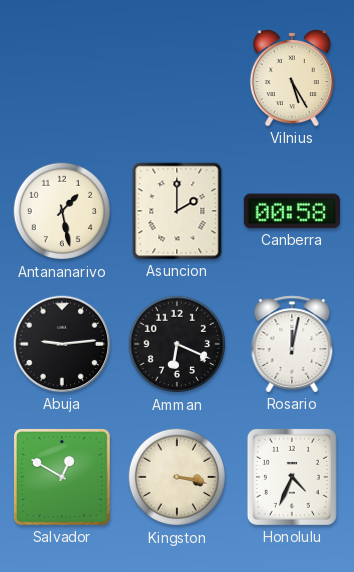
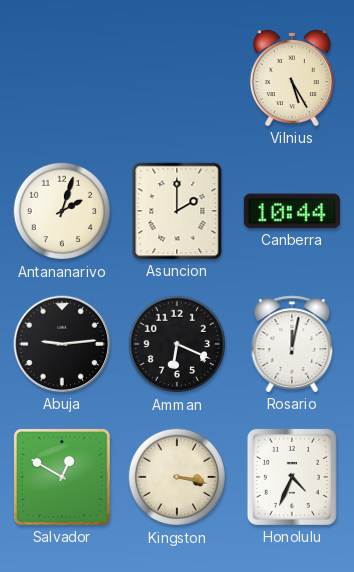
Antananarivo: 1:28 -> 2:03 (62, 211)
Canberra: 00:58 -> 10:44 (292, 211)
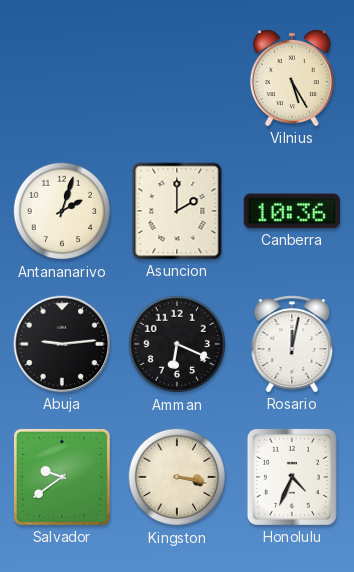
Canberra: 10:44 -> 10:36 (292, 211)
Salvador: 12:50 -> 9:39 (62, 477)
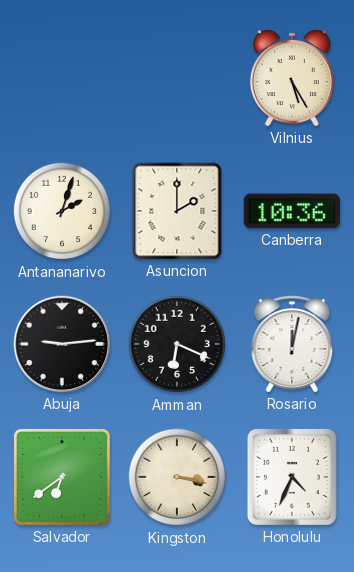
Salvador: 9:39 -> 6:39 (62, 477)
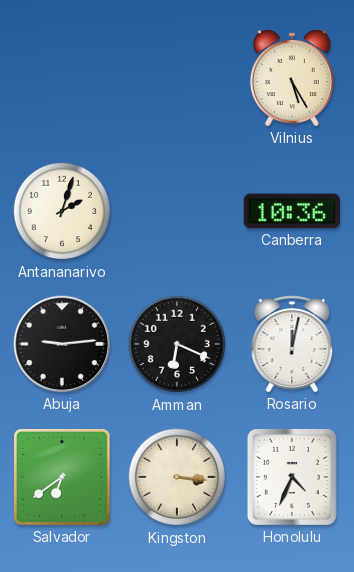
Asuncion: 2:00 -> none (177, 211)
Kingston: 3:17 -> 3:16 (177, 477)
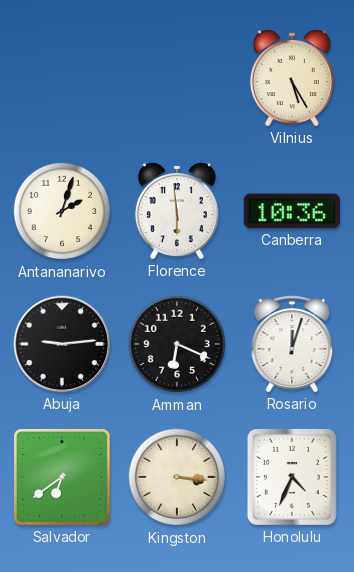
Florence: none -> 5:59 (177, 211)
Rosario: 12:02 -> 12:03 (292, 344)
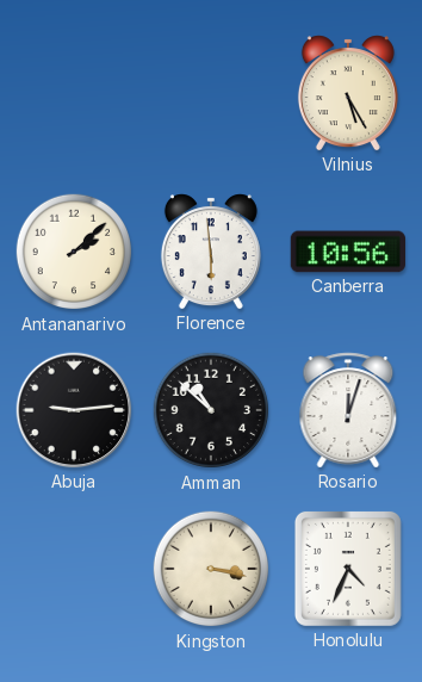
Antananarivo: 2:03 -> 2:08 (74, 252)
Canberra: 10:36 -> 10:56 (348, 252)
Amman: 6:19 -> 10:52 (211, 410)
Salvador: 6:39 -> none (62, 477)
Kingston: 3:16 -> 3:17 (211, 569)
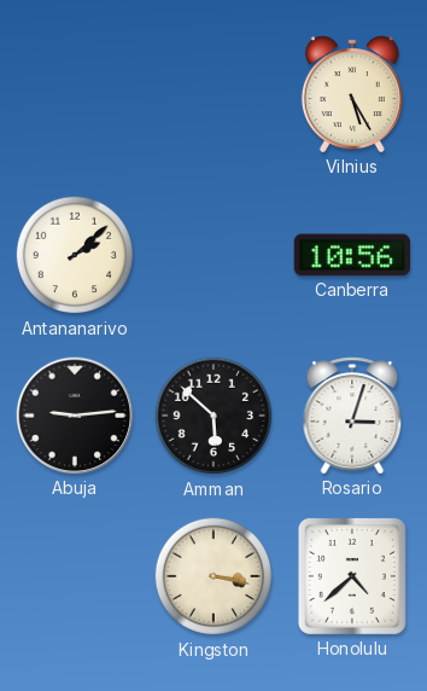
Florence: 5:59 -> none (211, 252)
Amman: 10:52 -> 5:52 (213, 416)
Rosario: 12:03 -> 3:03 (352, 416)
Honolulu: 4:34 -> 4:38 (352, 576)
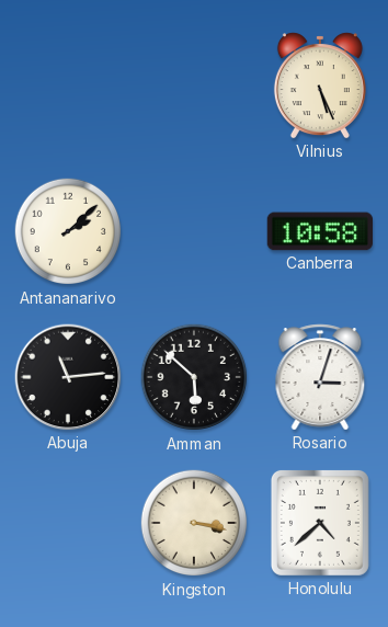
Vilnius: 5:25 -> 5:26 (320, 86)
Canberra: 10:56 -> 10:58 (320, 231)
Abuja: 9:14 -> 11:14 (68, 377)
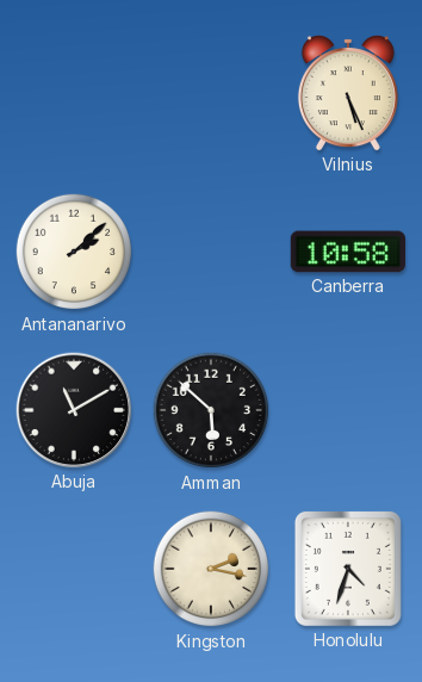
Abuja: 11:14 -> 11:10 (74, 410)
Rosario: 3:03 -> none (320, 377)
Kingston: 3:17 -> 2:17 (211, 569)
Honolulu: 4:38 -> 4:33 (348, 569)
